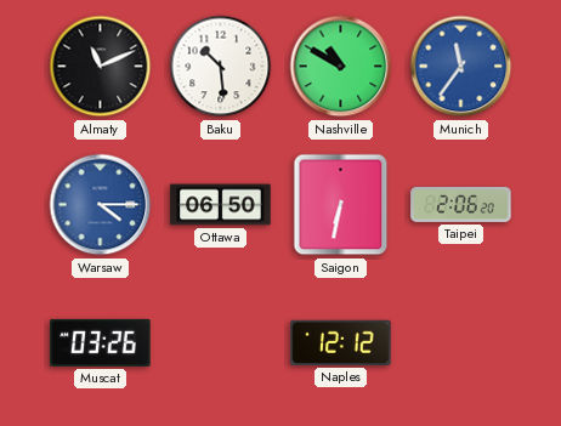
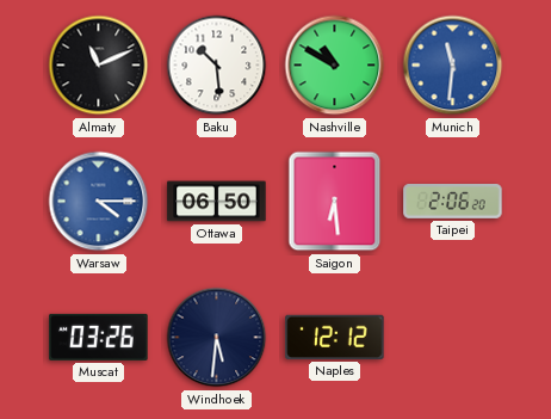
Munich: 11:36 -> 11:31 (453, 66)
Saigon: 6:32 -> 6:29 (335, 202)
Windhoek: none -> 5:31 (217, 338)
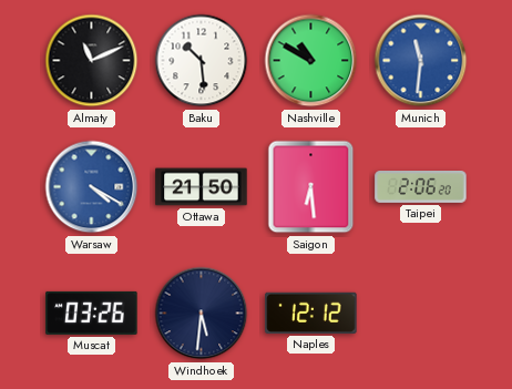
Warsaw: 4:15 -> 4:20 (92, 187)
Ottawa: 06:50 -> 21:50 (202, 187)
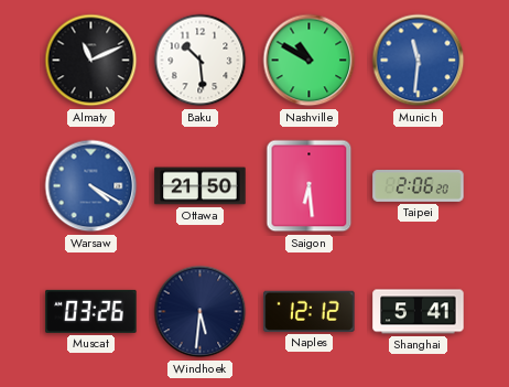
Shanghai: none -> 5:41 (419, 312)
